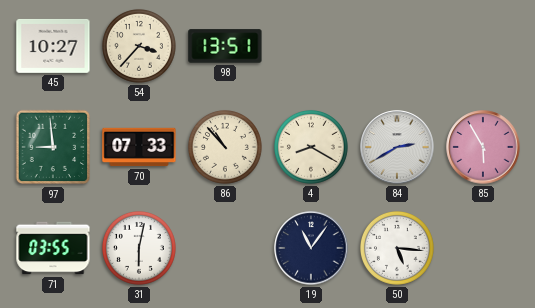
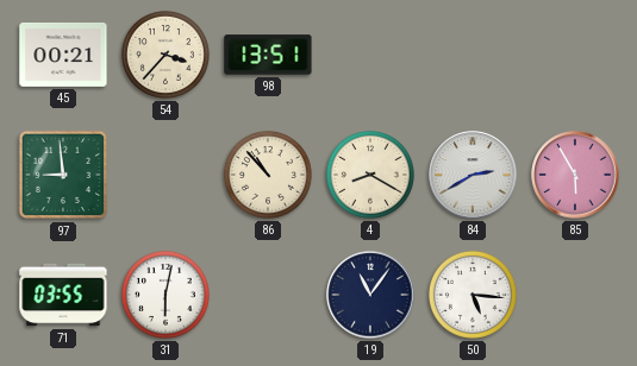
45: 10:27 -> 00:21 (63, 55)
70: 07:33 -> none (139, 147)
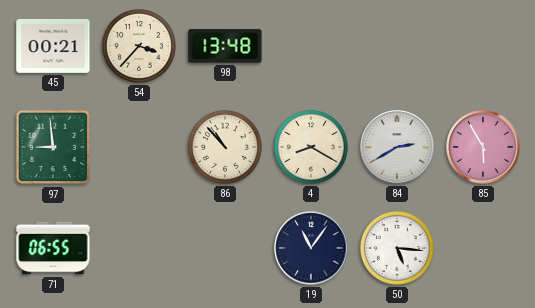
98: 13:51 -> 13:48 (225, 46)
71: 03:55 -> 06:55 (53, 248)
31: 6:02 -> none (166, 295)
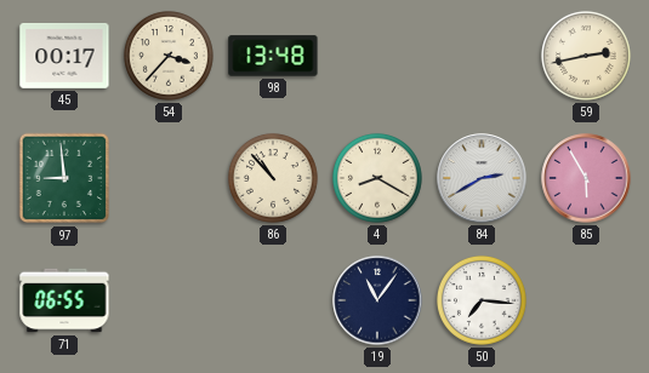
45: 00:21 -> 00:17 (64, 56)
59: none -> 2:43 (586, 56)
50: 5:16 -> 7:16 (482, 300)
